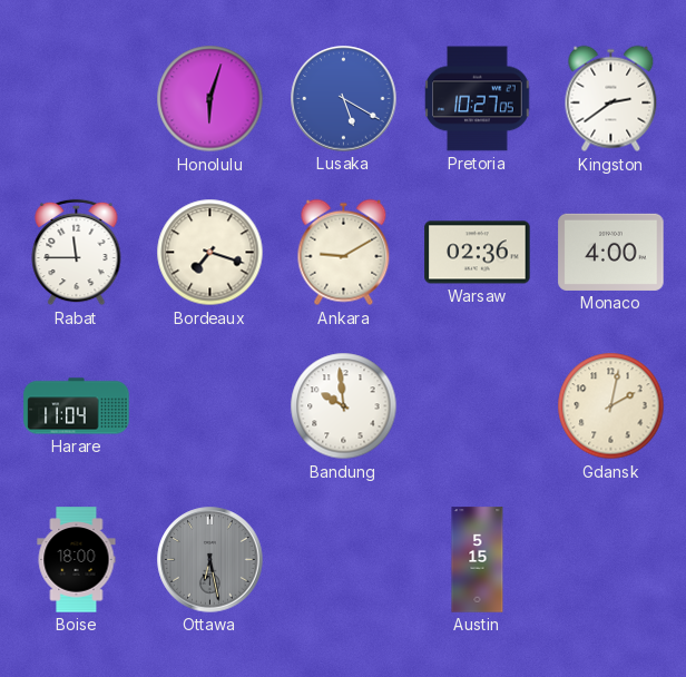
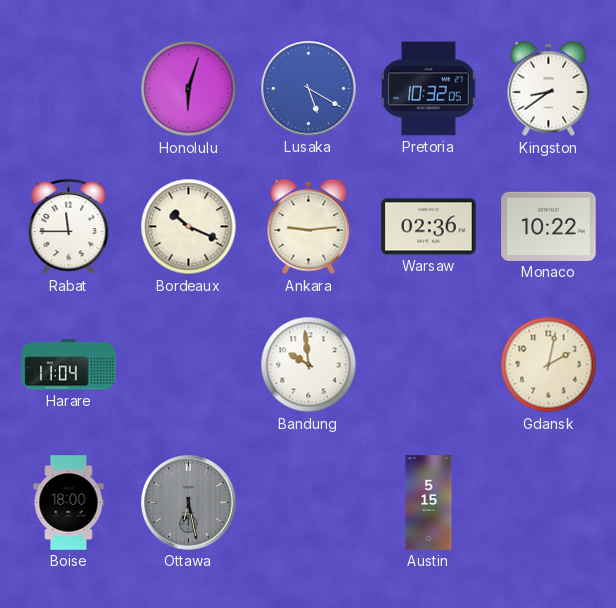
Pretoria: 10:27 -> 10:32 (429, 89)
Kingston: 2:39 -> 8:39 (549, 89)
Bordeaux: 7:18 -> 10:19 (189, 227)
Ankara: 9:10 -> 9:14 (309, 227)
Monaco: 4:00 -> 10:22 (549, 226)
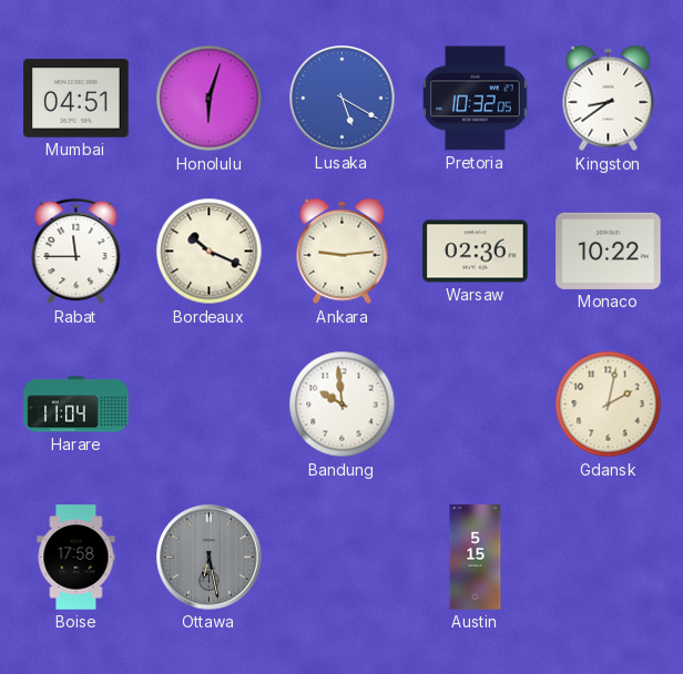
Mumbai: none -> 04:51 (77, 99)
Boise: 18:00 -> 17:58 (77, 558)
